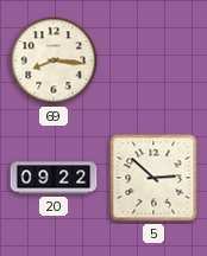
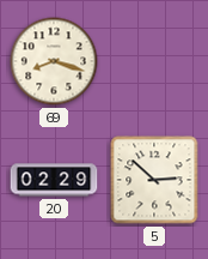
69: 8:16 -> 8:18 (54, 61)
20: 09:22 -> 02:29 (54, 180)
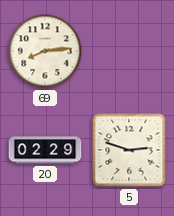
69: 8:18 -> 8:14 (45, 51)
5: 2:52 -> 2:48 (129, 150)
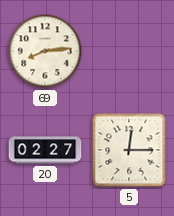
20: 02:29 -> 02:27 (45, 150)
5: 2:48 -> 12:15 (129, 150)
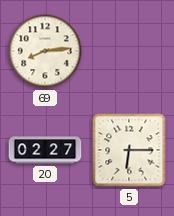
5: 12:15 -> 6:15 (129, 150)
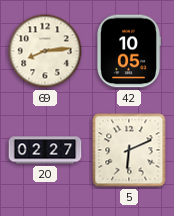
42: none -> 10:05 (129, 51)
5: 6:15 -> 6:11 (129, 150)
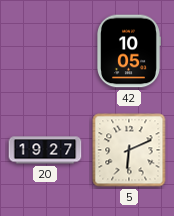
69: 8:14 -> none (45, 51)
20: 02:27 -> 19:27 (45, 150)
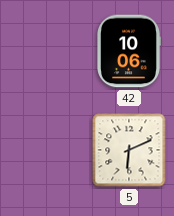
42: 10:05 -> 10:06 (129, 51)
20: 19:27 -> none (45, 150)
